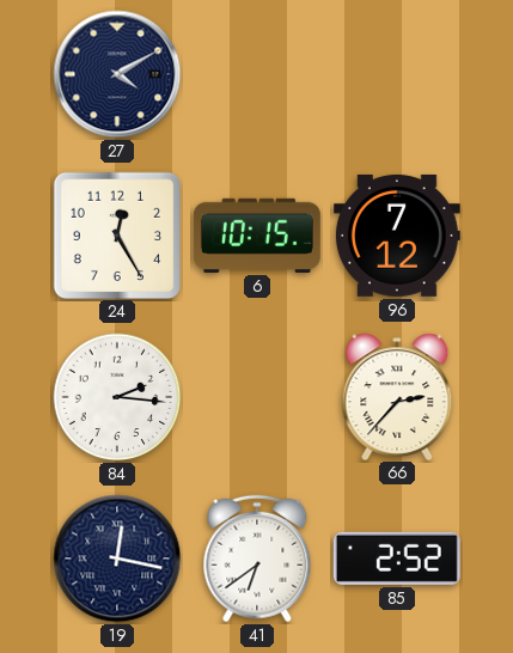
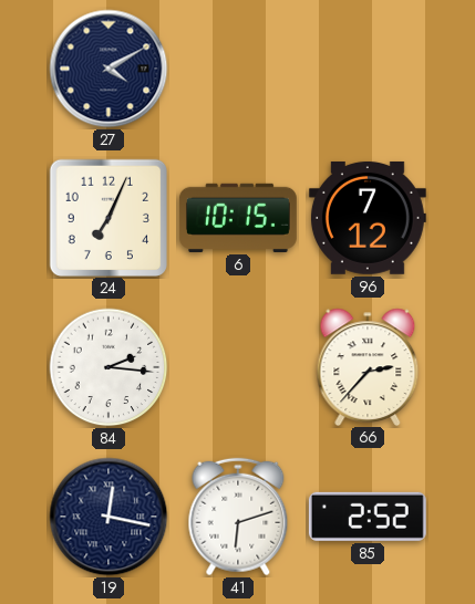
24: 12:25 -> 7:04 (107, 217)
41: 6:39 -> 6:12 (238, 517)
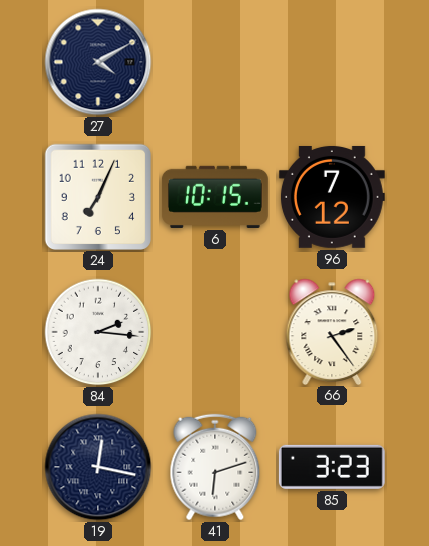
66: 2:37 -> 2:24 (332, 331)
85: 2:52 -> 3:23 (332, 467)
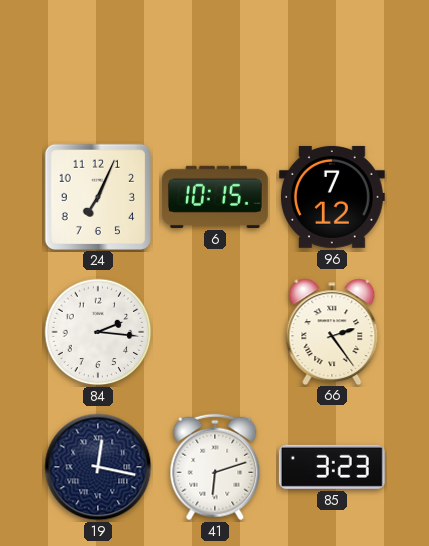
27: 4:10 -> none (98, 62)
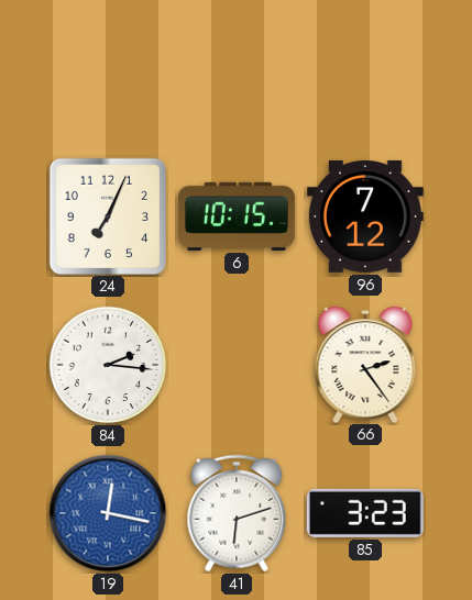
19 dial: navy -> blue (108, 513)
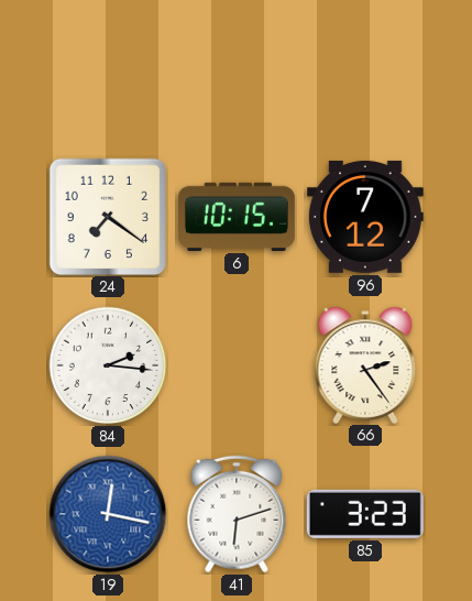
24: 7:04 -> 7:21 (107, 216)
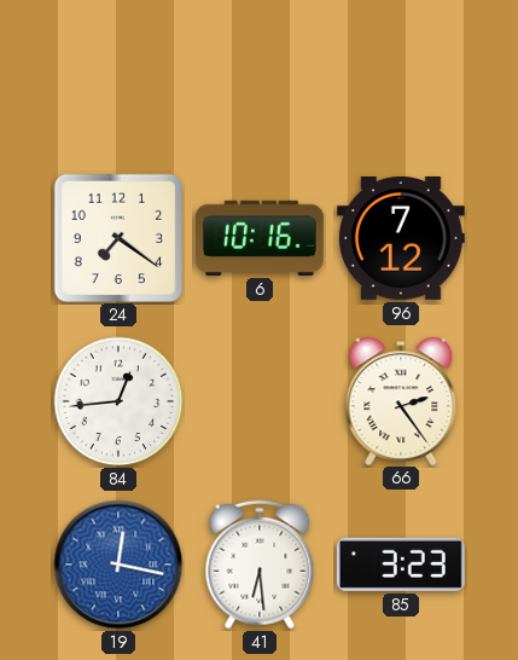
6: 10:15 -> 10:16 (260, 238)
84: 2:16 -> 12:44 (118, 401)
41: 6:12 -> 6:29 (260, 565)
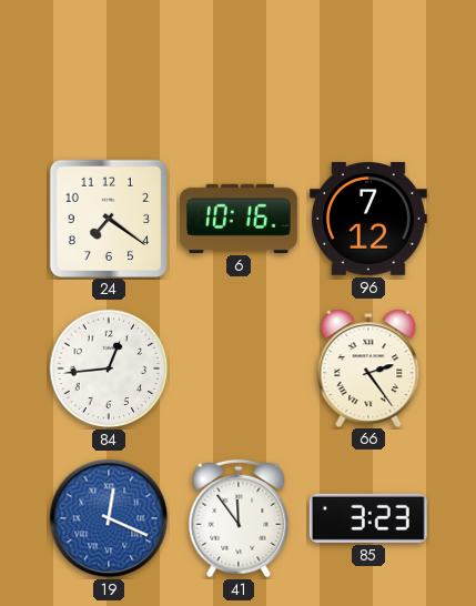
19: 12:17 -> 12:19 (109, 518)
41: 6:29 -> 11:54 (239, 518)
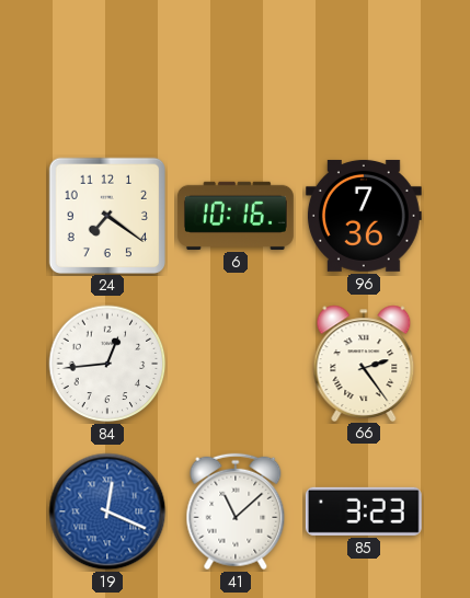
96: 7:12 -> 7:36 (364, 216)
41: 11:54 -> 11:08 (236, 511)
